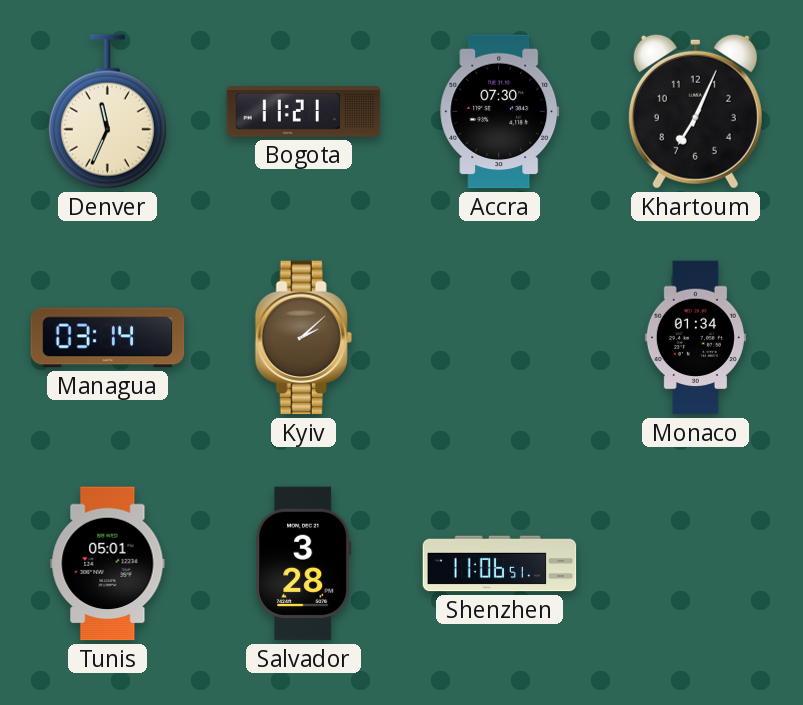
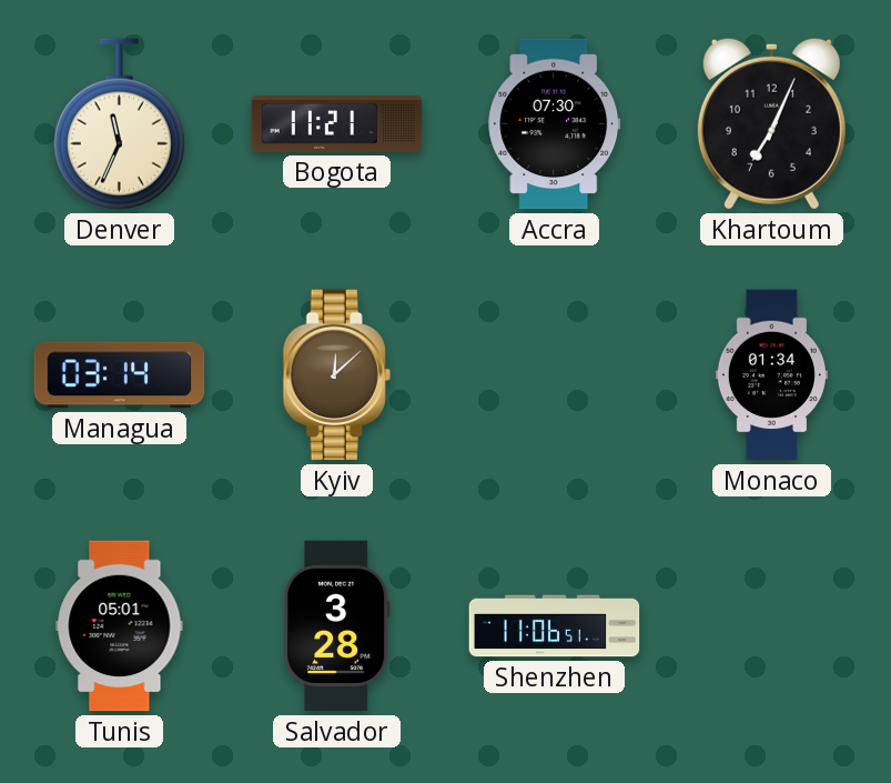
Kyiv: 2:08 -> 12:08 (336, 375)
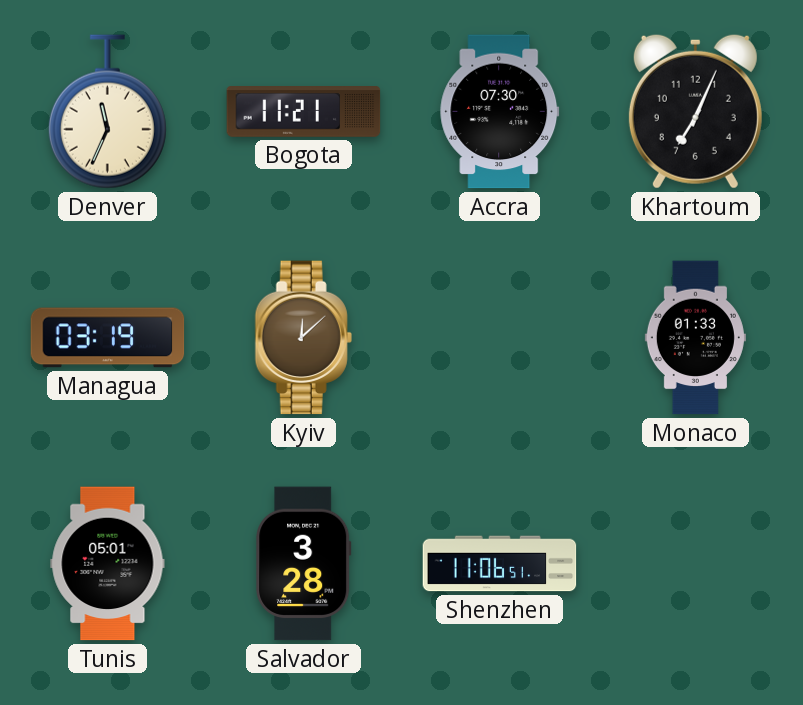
Managua: 03:14 -> 03:19 (108, 338)
Monaco: 01:34 -> 01:33 (695, 338)
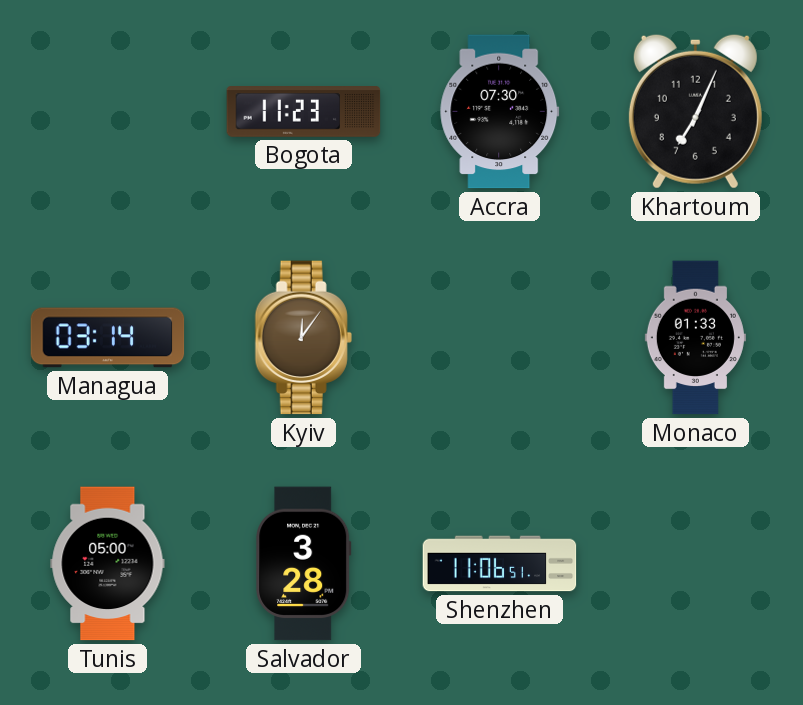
Denver: 11:34 -> none (107, 112)
Bogota: 11:21 -> 11:23 (304, 112)
Managua: 03:19 -> 03:14 (108, 338)
Kyiv: 12:08 -> 12:06 (303, 338)
Tunis: 05:01 -> 05:00 (108, 564)
